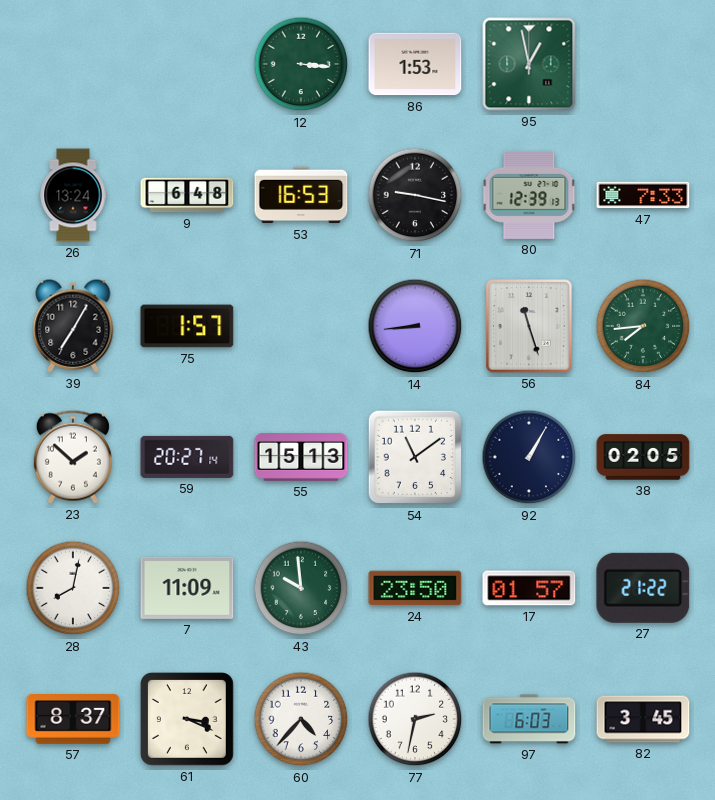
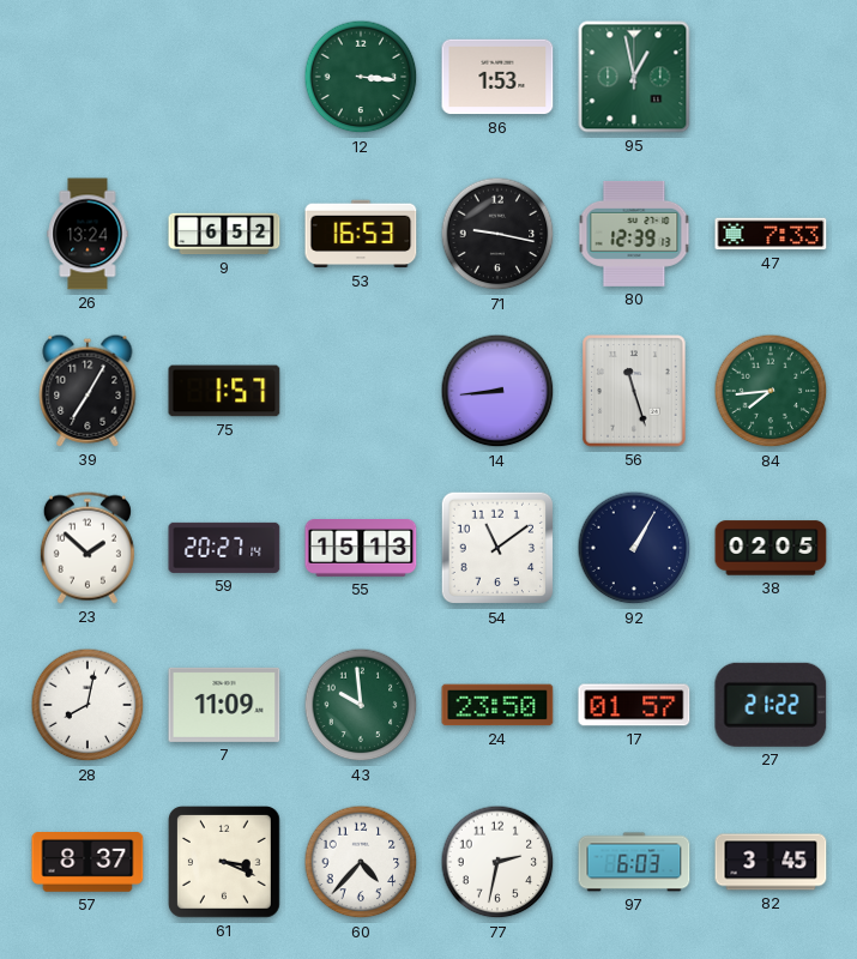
9: 6:48 -> 6:52 (224, 234)
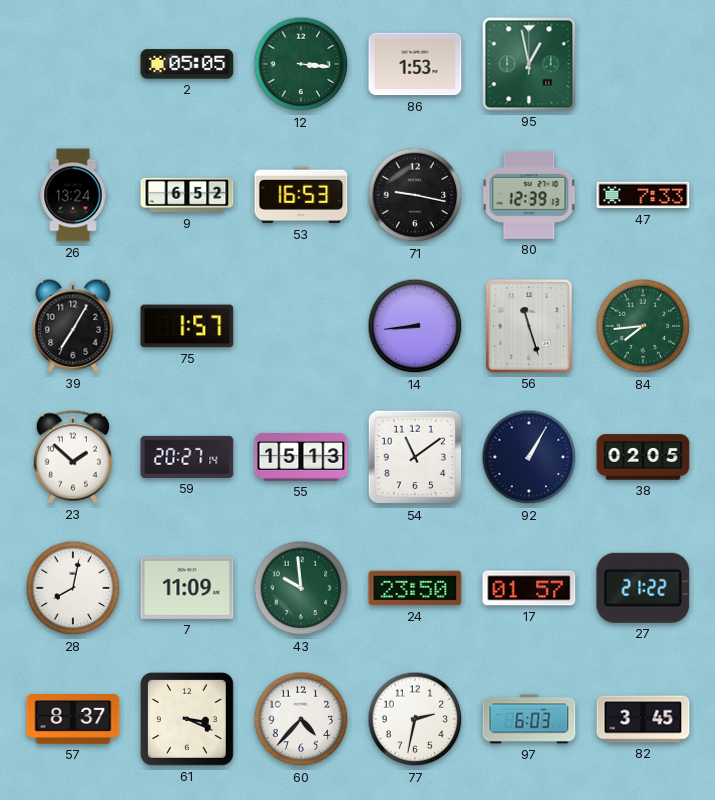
2: none -> 05:05 (187, 64)
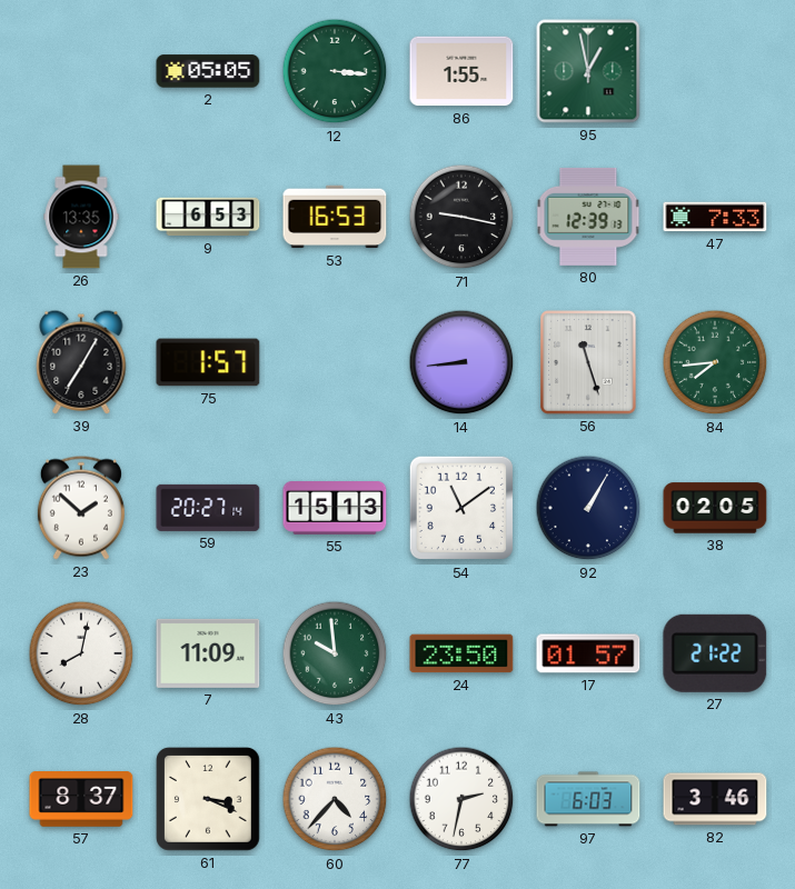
86: 1:53 -> 1:55 (461, 71)
26: 13:24 -> 13:35 (81, 217)
9: 6:52 -> 6:53 (208, 217)
82: 3:45 -> 3:46 (715, 799)
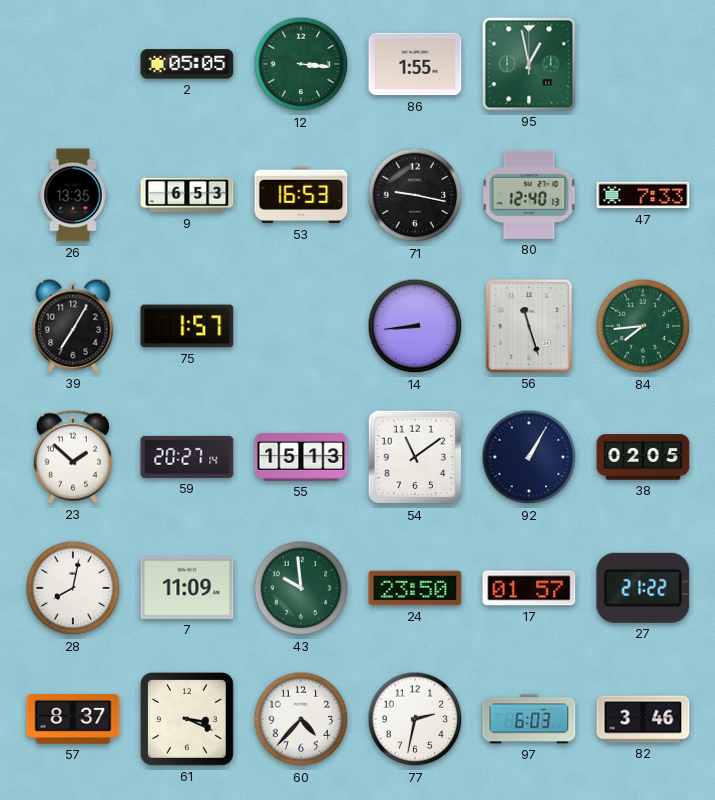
80: 12:39 -> 12:40 (529, 195)
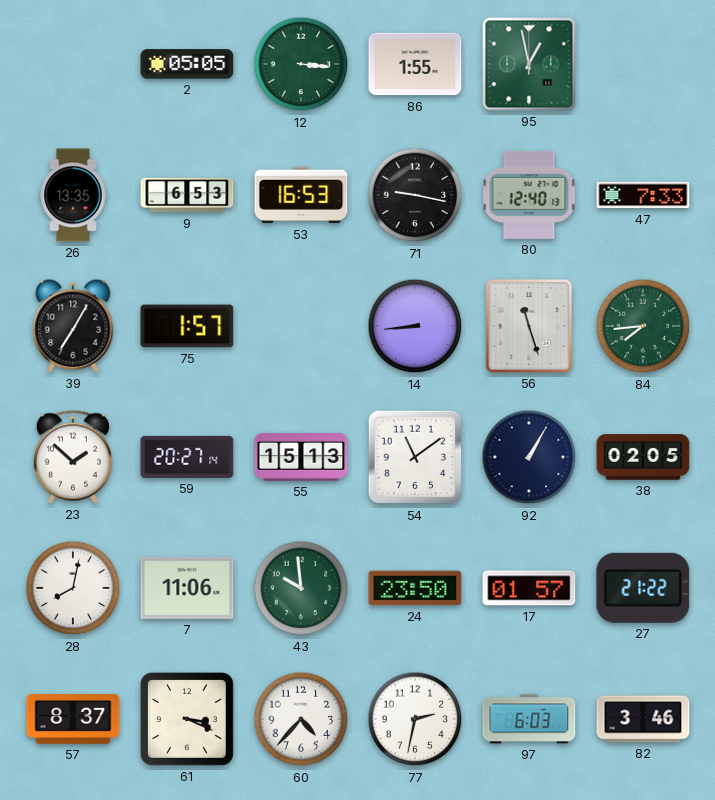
7: 11:09 -> 11:06 (187, 588)
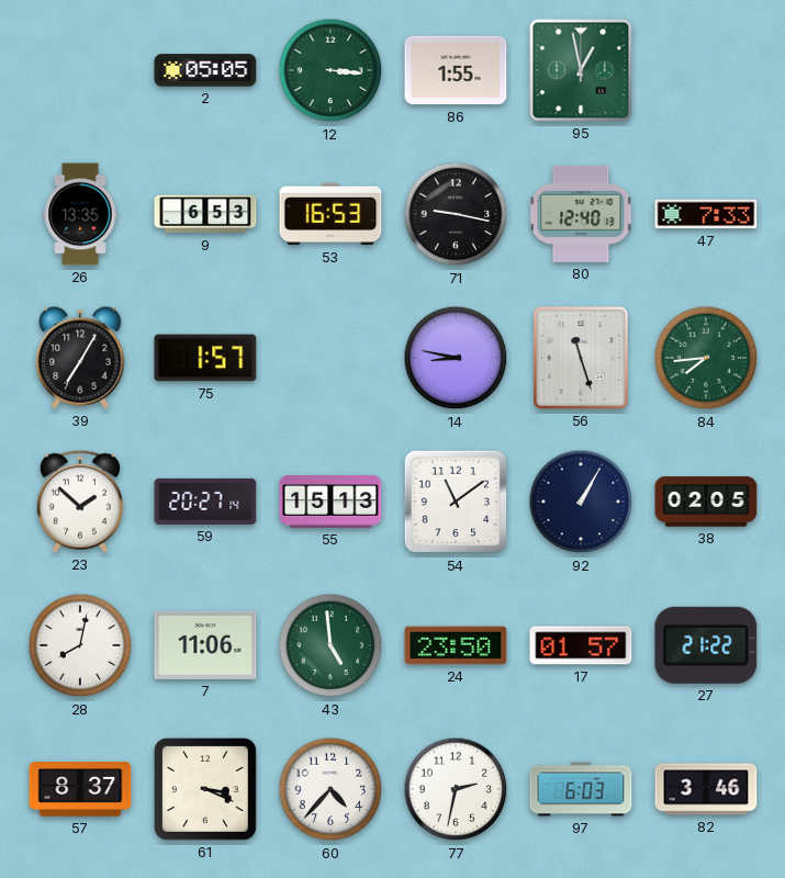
14: 8:44 -> 8:47 (456, 358)
43: 9:59 -> 4:59 (330, 645)
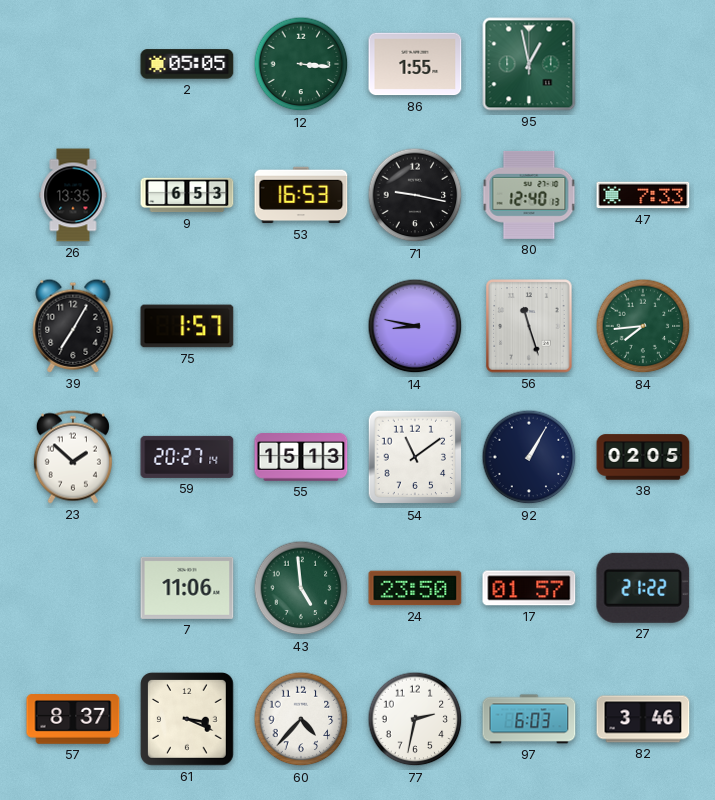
28: 8:02 -> none (80, 645)
